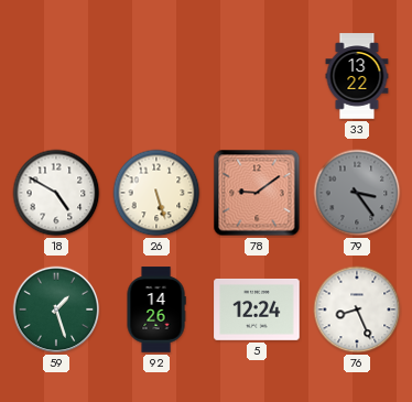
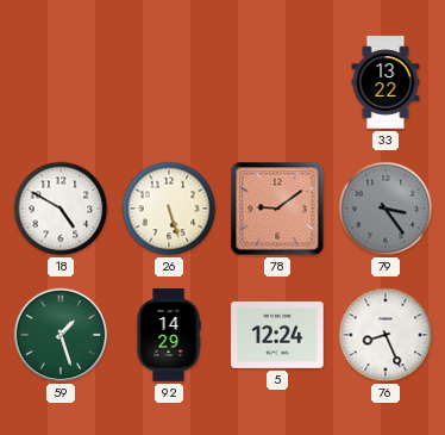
92: 14:26 -> 14:29 (169, 335)
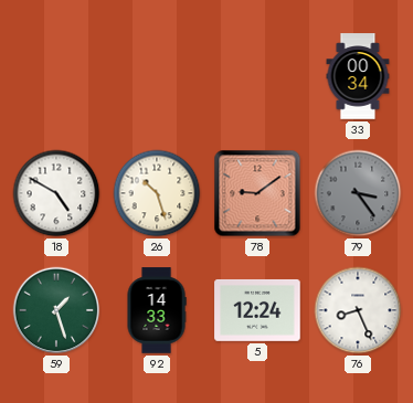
33: 13:22 -> 00:34 (358, 76)
26: 5:27 -> 10:27 (157, 193)
92: 14:29 -> 14:33 (157, 310)
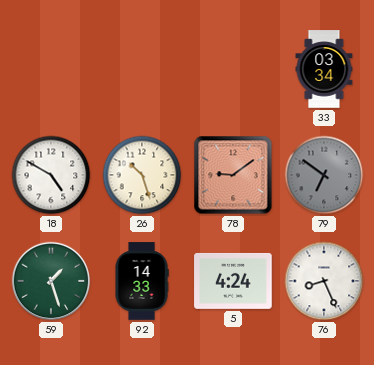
33: 00:34 -> 03:34 (324, 69)
79: 3:24 -> 6:51 (324, 175)
5: 12:24 -> 4:24 (233, 281)
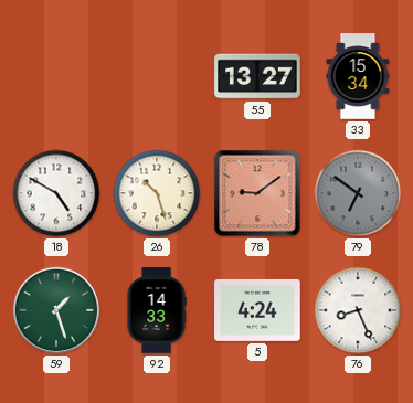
55: none -> 13:27 (257, 76)
33: 03:34 -> 15:34 (358, 76)
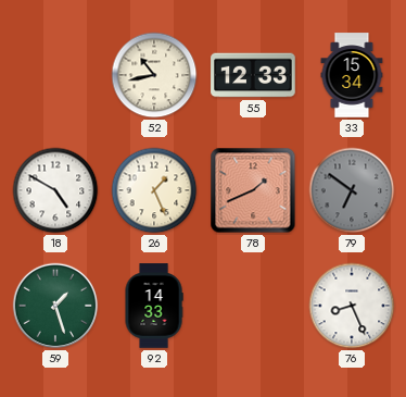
52: none -> 10:43 (154, 75)
55: 13:27 -> 12:33 (253, 75)
26: 10:27 -> 1:26 (154, 190)
78: 9:09 -> 1:41 (253, 190)
5: 4:24 -> none (257, 310)
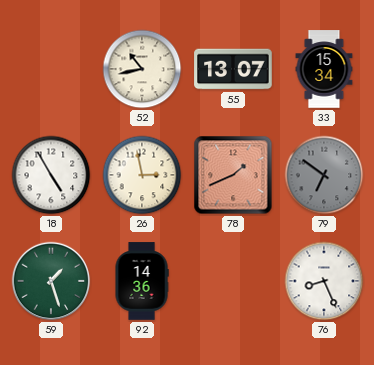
55: 12:33 -> 13:07 (233, 69)
18: 4:50 -> 4:55 (51, 175)
26: 1:26 -> 2:58 (142, 175)
92: 14:33 -> 14:36 (142, 281)
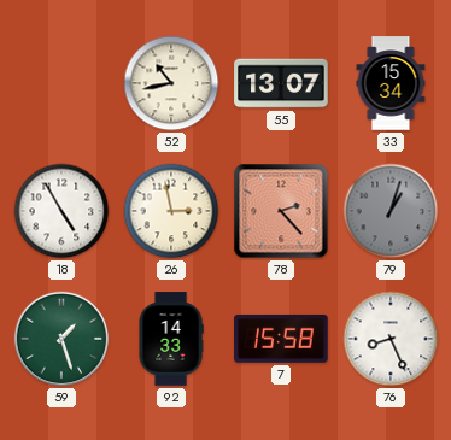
78: 1:41 -> 2:23 (281, 211)
79: 6:51 -> 1:03 (391, 211)
92: 14:36 -> 14:33 (171, 339)
7: none -> 15:58 (281, 339)
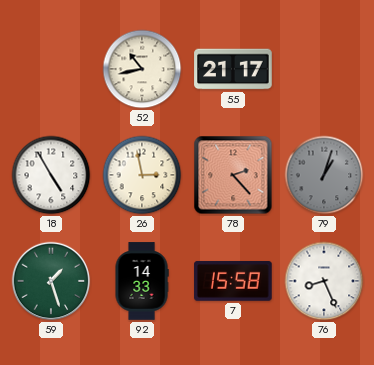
55: 13:07 -> 21:17 (233, 69)
33: 15:34 -> none (391, 83)
